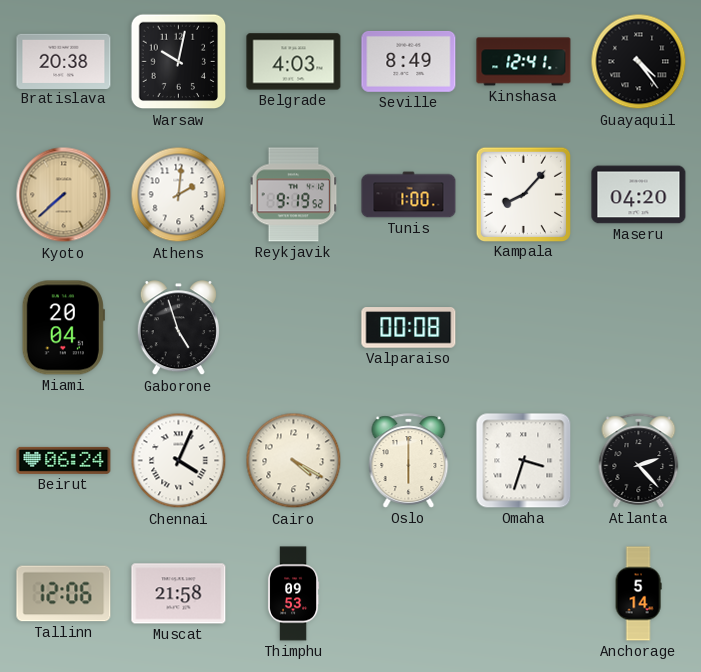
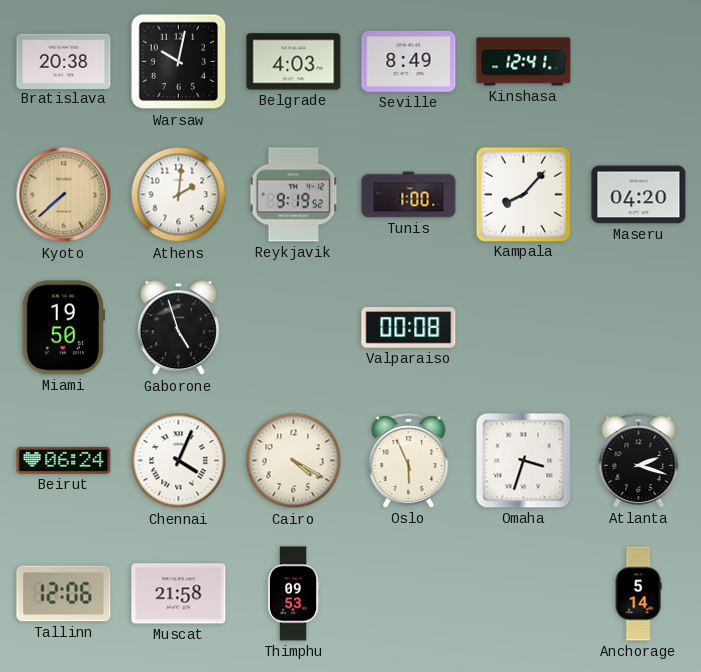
Guayaquil: 4:24 -> none (639, 62)
Miami: 20:04 -> 19:50 (63, 328)
Oslo: 6:00 -> 5:56 (409, 461)
Atlanta: 2:23 -> 2:18 (639, 461)
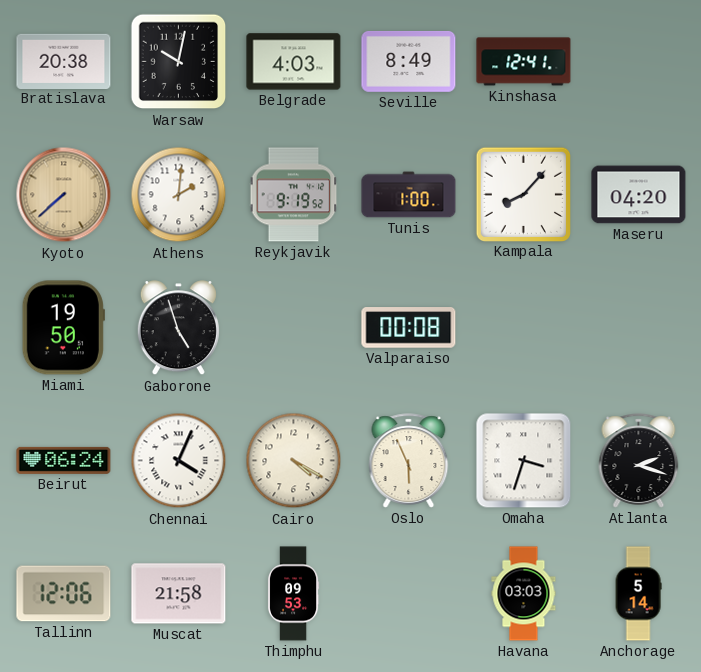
Havana: none -> 03:03 (524, 594)
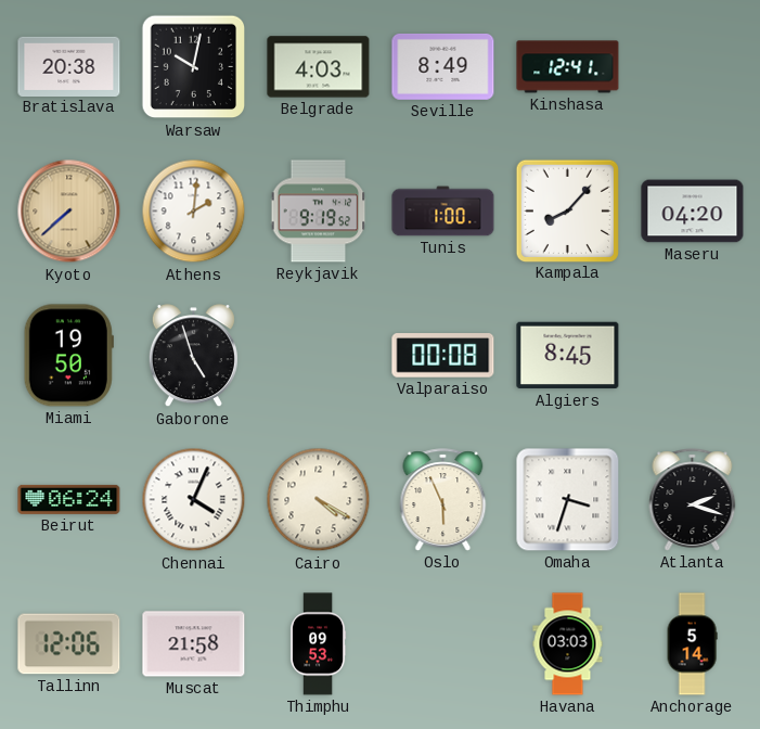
Algiers: none -> 8:45 (568, 356)
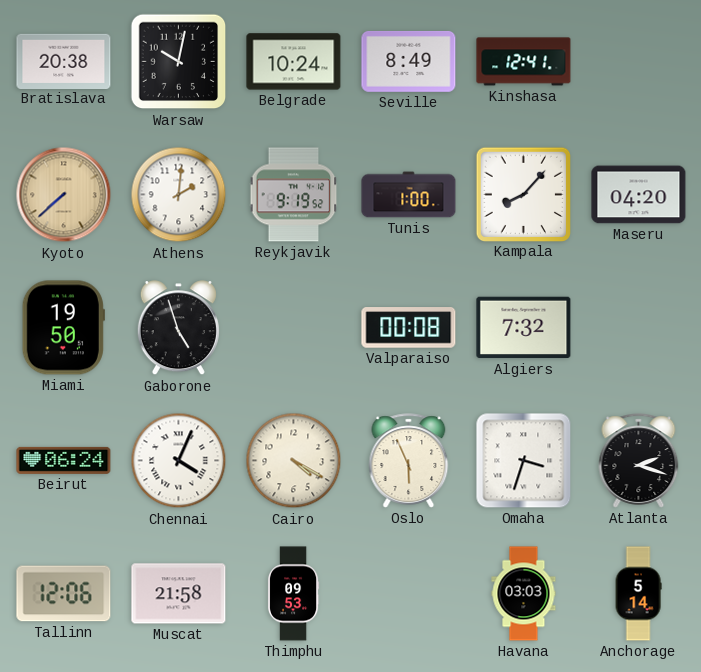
Belgrade: 4:03 -> 10:24 (294, 62)
Algiers: 8:45 -> 7:32 (524, 328)
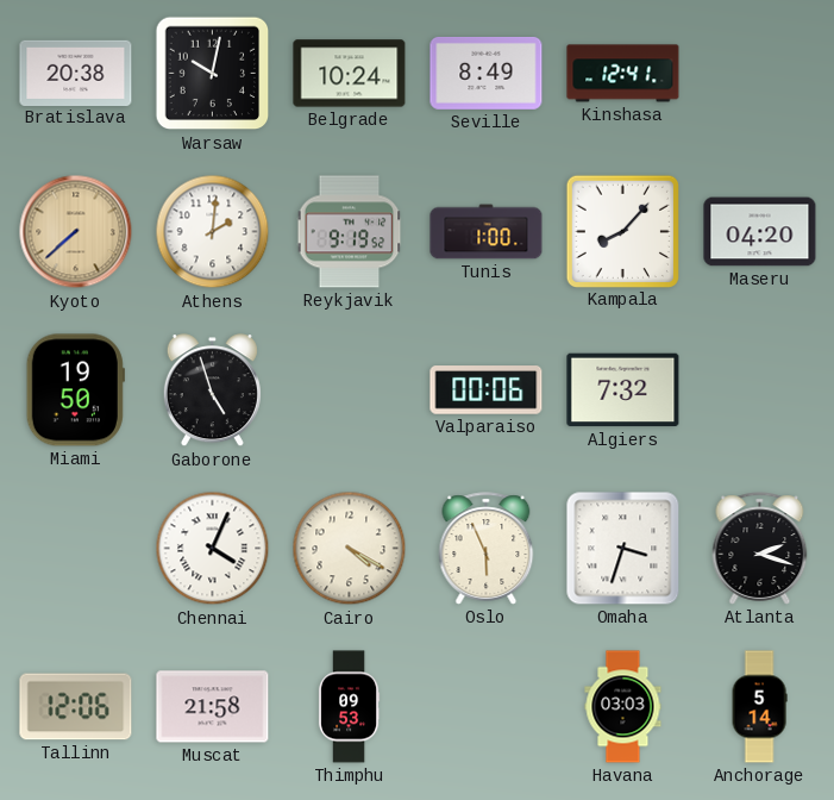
Valparaiso: 00:08 -> 00:06 (487, 390)
Beirut: 06:24 -> none (64, 460)
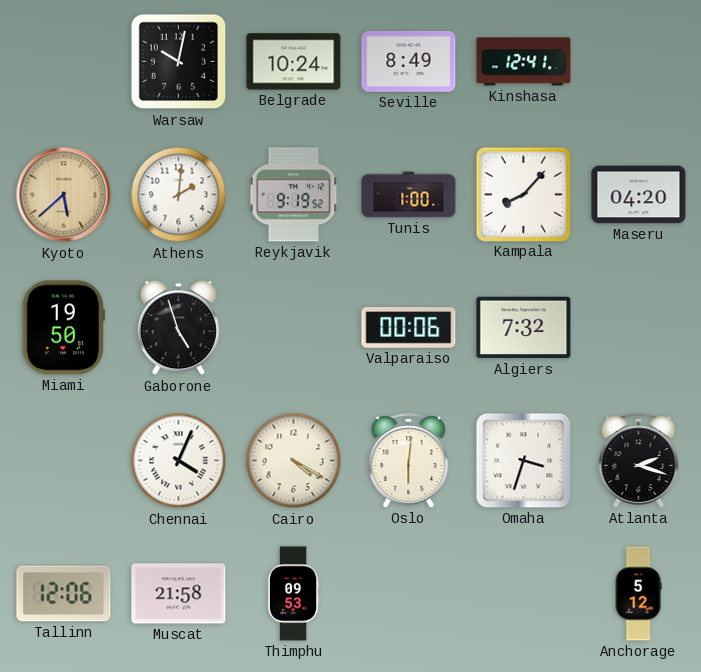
Bratislava: 20:38 -> none (76, 73)
Kyoto: 7:38 -> 5:38 (64, 195)
Oslo: 5:56 -> 6:01 (409, 461)
Havana: 03:03 -> none (623, 707)
Anchorage: 5:14 -> 5:12 (638, 594)
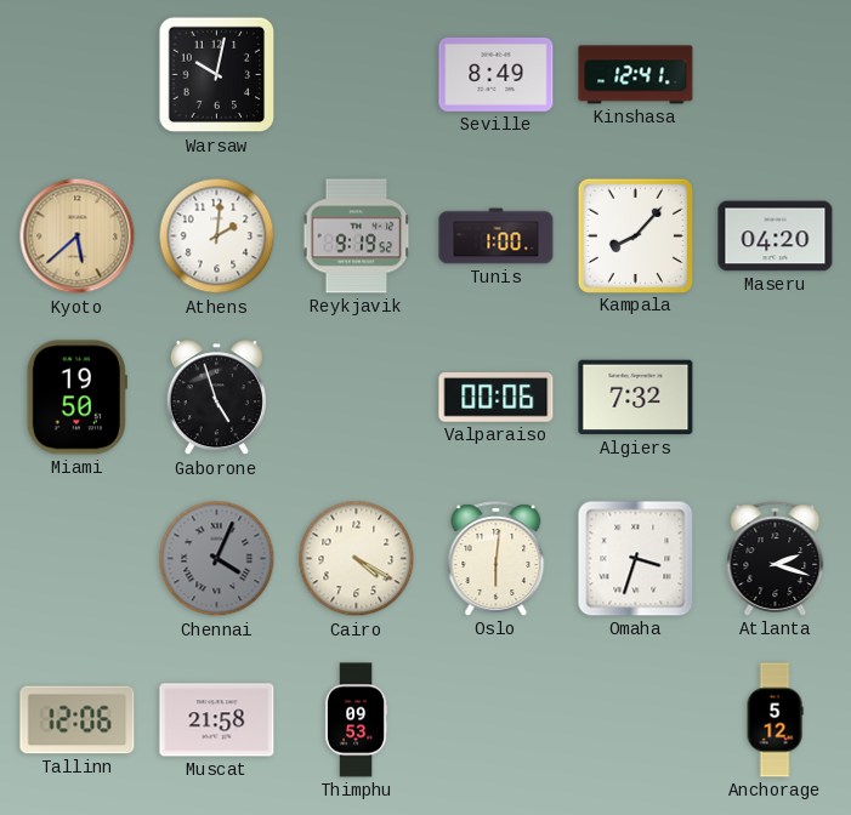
Belgrade: 10:24 -> none (294, 62)
Chennai dial: white -> grey (217, 559)
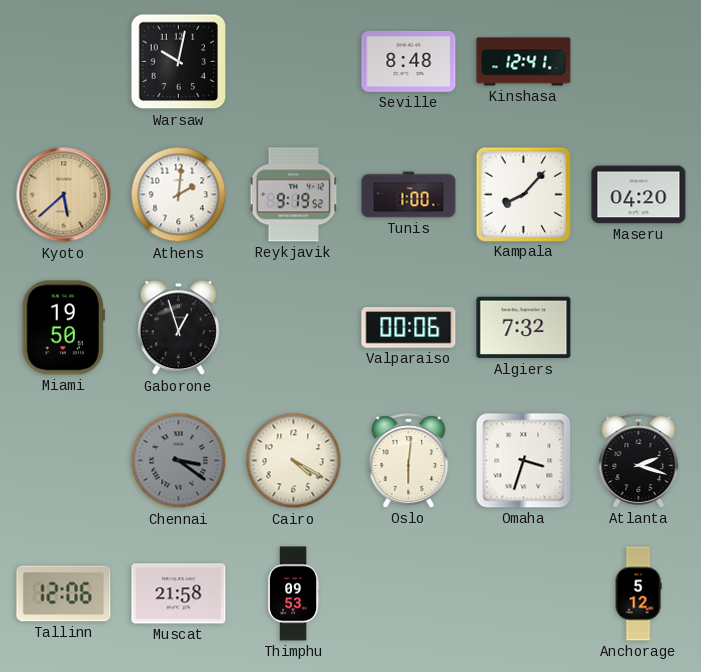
Seville: 8:49 -> 8:48 (409, 61)
Gaborone: 4:57 -> 12:57 (178, 328)
Chennai: 4:04 -> 3:21 (179, 461)
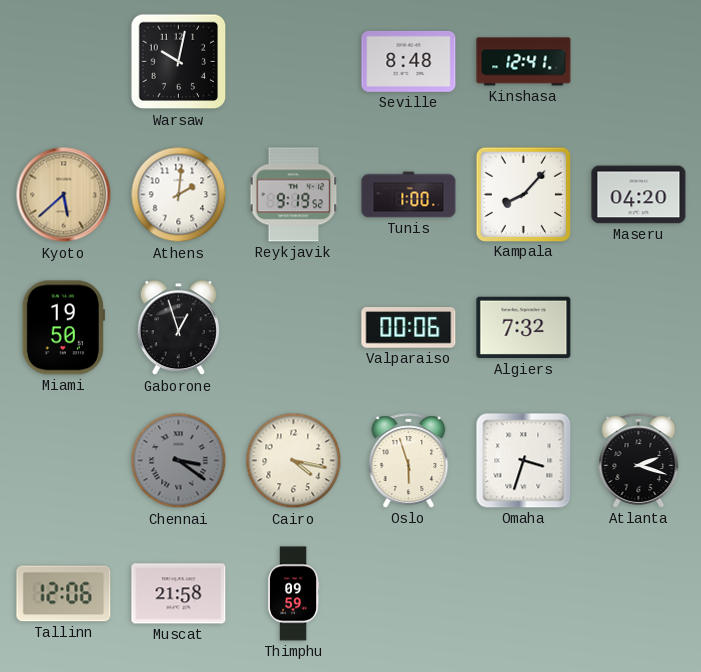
Cairo: 4:20 -> 4:17 (294, 461)
Oslo: 6:01 -> 5:57 (409, 461)
Thimphu: 09:53 -> 09:59 (293, 594)
Anchorage: 5:12 -> none (638, 594)
